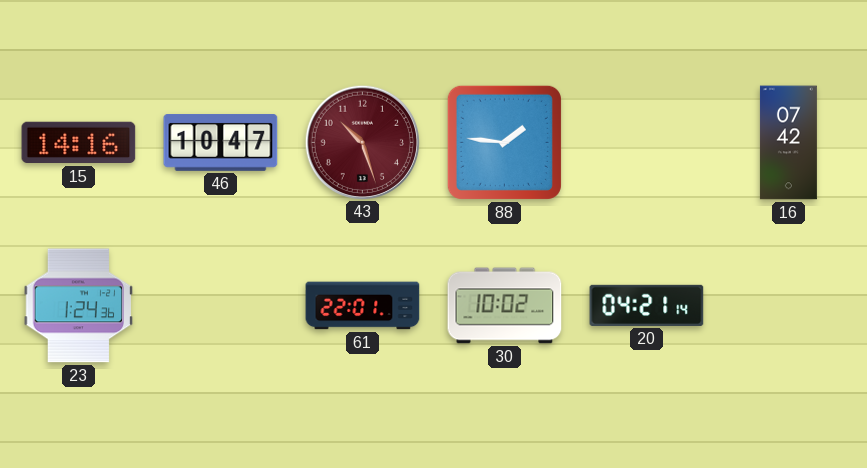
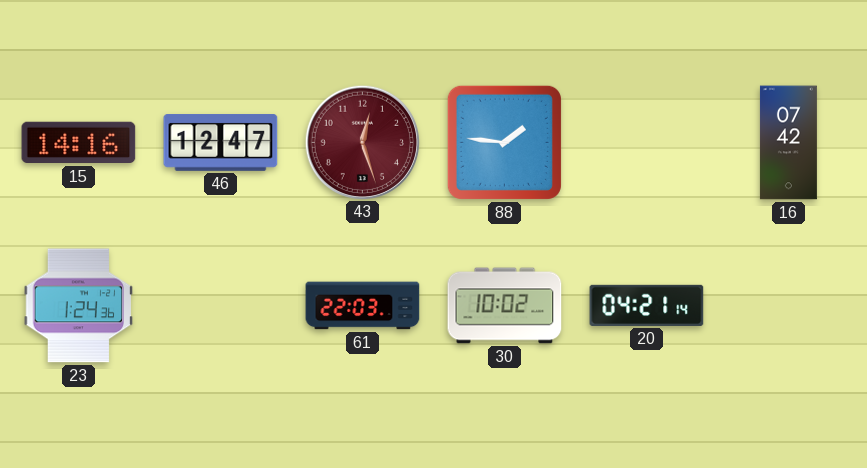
46: 10:47 -> 12:47 (221, 143)
43: 10:27 -> 12:27 (362, 142)
61: 22:01 -> 22:03 (363, 306)
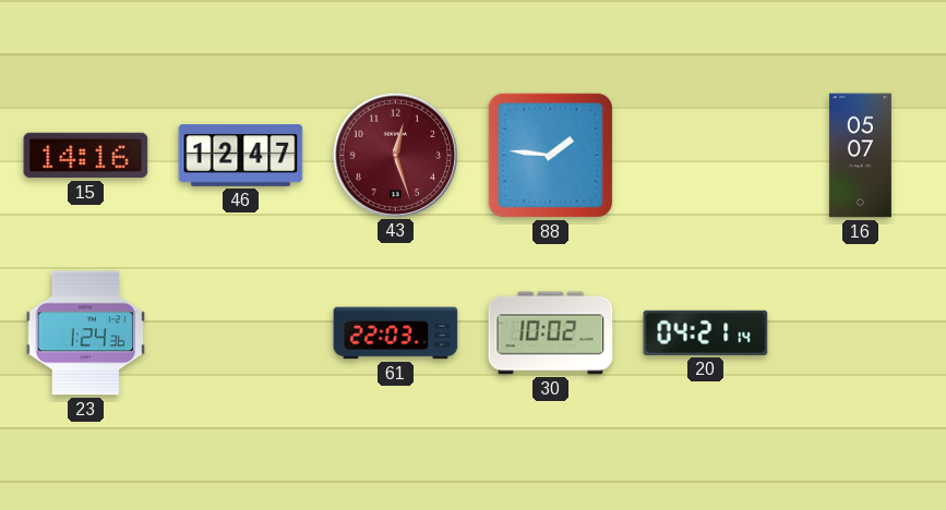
16: 07:42 -> 05:07 (860, 156)
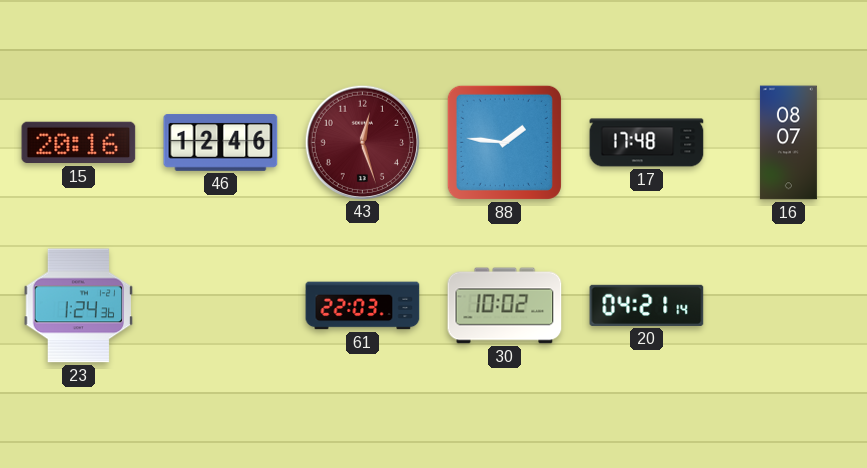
15: 14:16 -> 20:16 (79, 143)
46: 12:47 -> 12:46 (221, 143)
17: none -> 17:48 (647, 143)
16: 05:07 -> 08:07 (788, 143)
